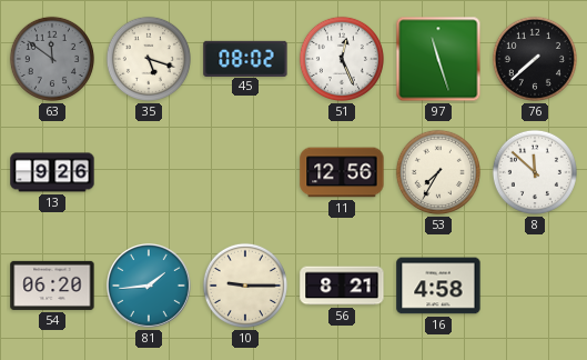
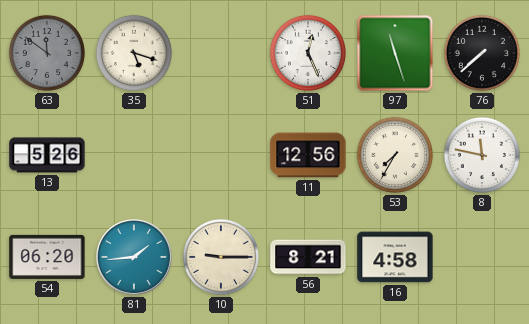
45: 08:02 -> none (245, 58)
13: 9:26 -> 5:26 (47, 155)
8: 11:52 -> 11:47 (482, 155)
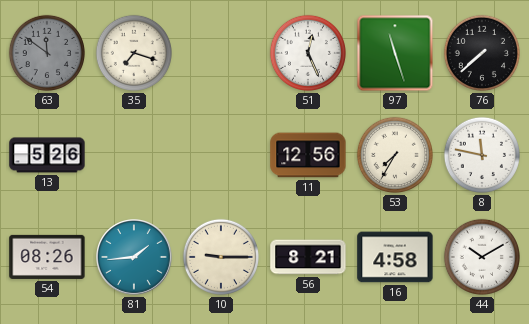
35: 5:18 -> 7:18 (134, 53)
54: 06:20 -> 08:26 (47, 257)
44: none -> 10:10 (482, 257)
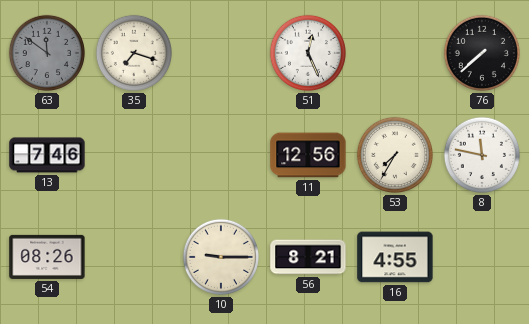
97: 11:27 -> none (395, 53)
13: 5:26 -> 7:46 (47, 155)
81: 1:44 -> none (135, 258)
16: 4:58 -> 4:55 (395, 257)
44: 10:10 -> none (482, 257)
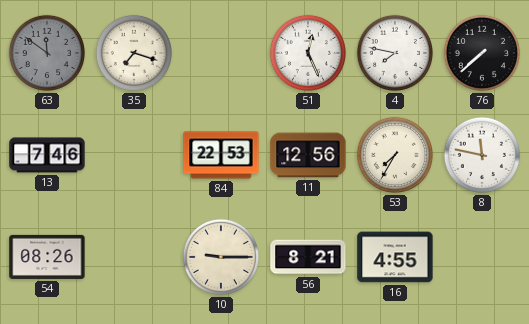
4: none -> 7:47 (395, 53)
84: none -> 22:53 (221, 155)
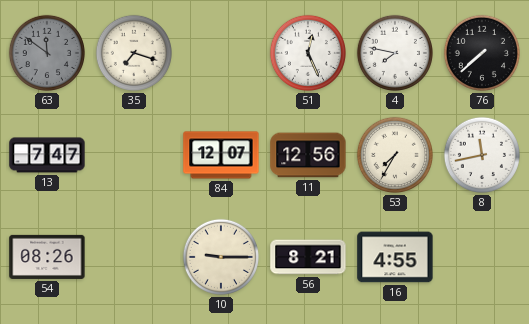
13: 7:46 -> 7:47 (47, 155)
84: 22:53 -> 12:07 (221, 155)
8: 11:47 -> 11:43 (482, 155)
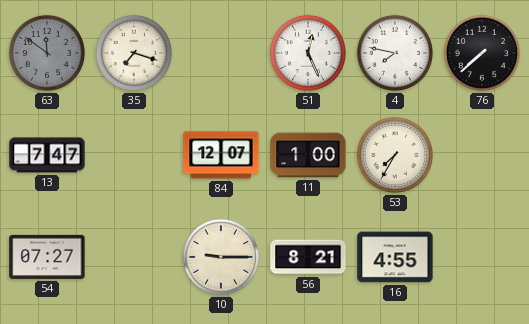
11: 12:56 -> 1:00 (308, 155)
8: 11:43 -> none (482, 155)
54: 08:26 -> 07:27 (47, 257)
